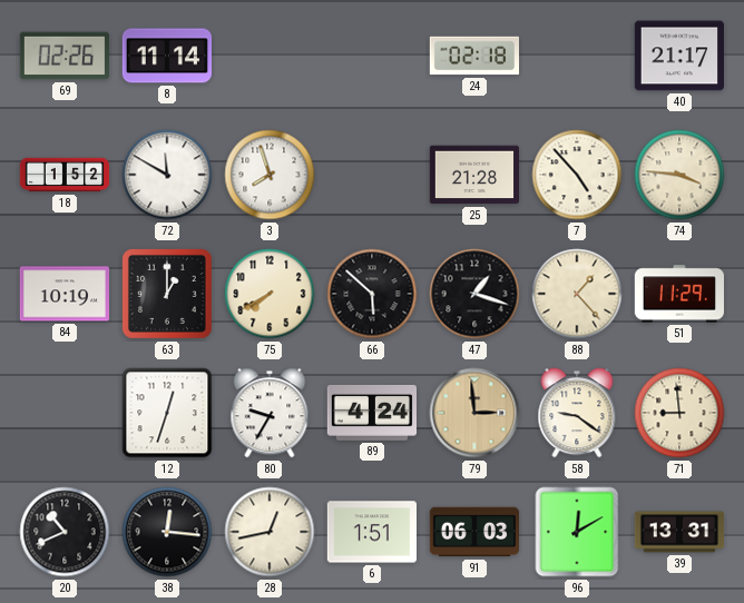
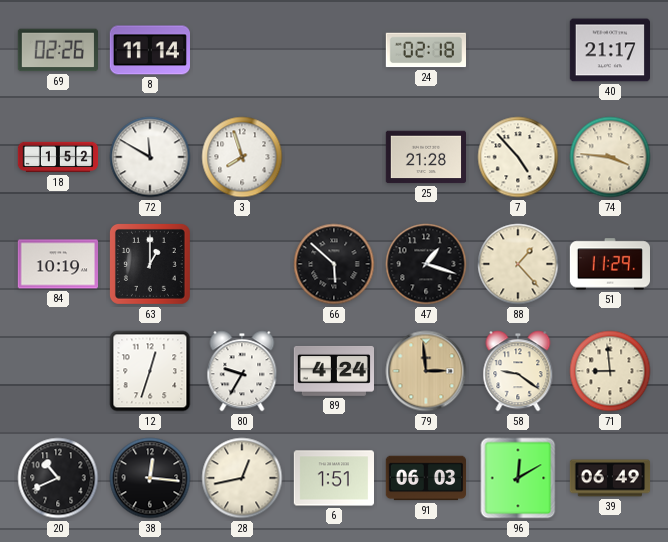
75: 7:40 -> none (270, 294)
39: 13:31 -> 06:49 (610, 478)
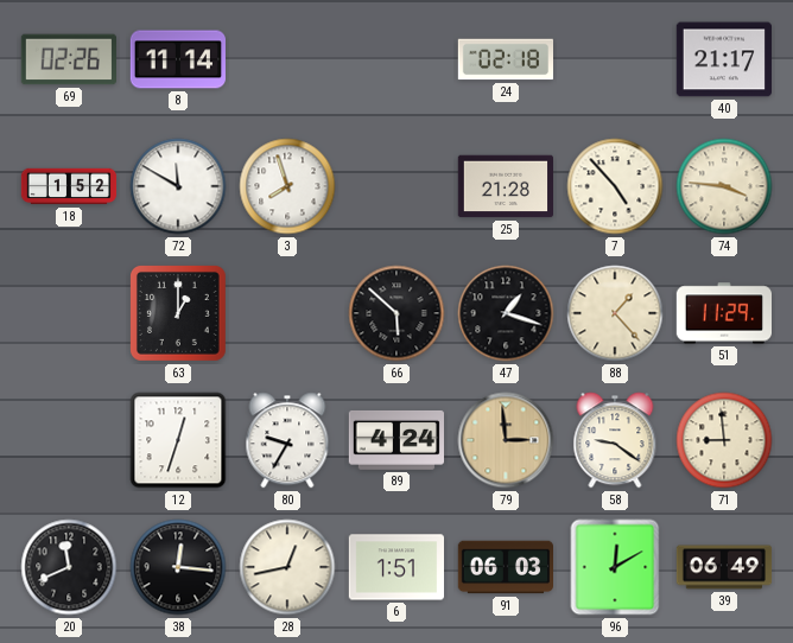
84: 10:19 -> none (57, 264)
20: 10:41 -> 11:41 (69, 567)
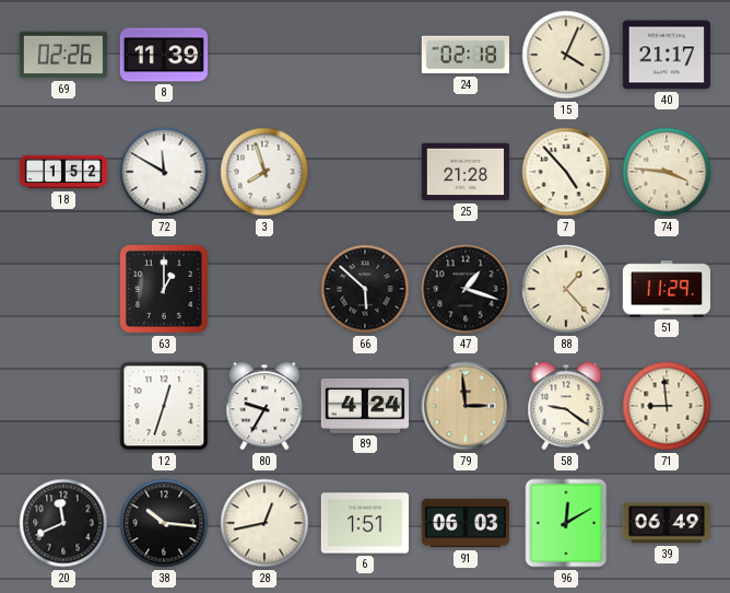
8: 11:14 -> 11:39 (163, 55)
15: none -> 4:04 (566, 55)
38: 12:16 -> 10:16 (164, 523)
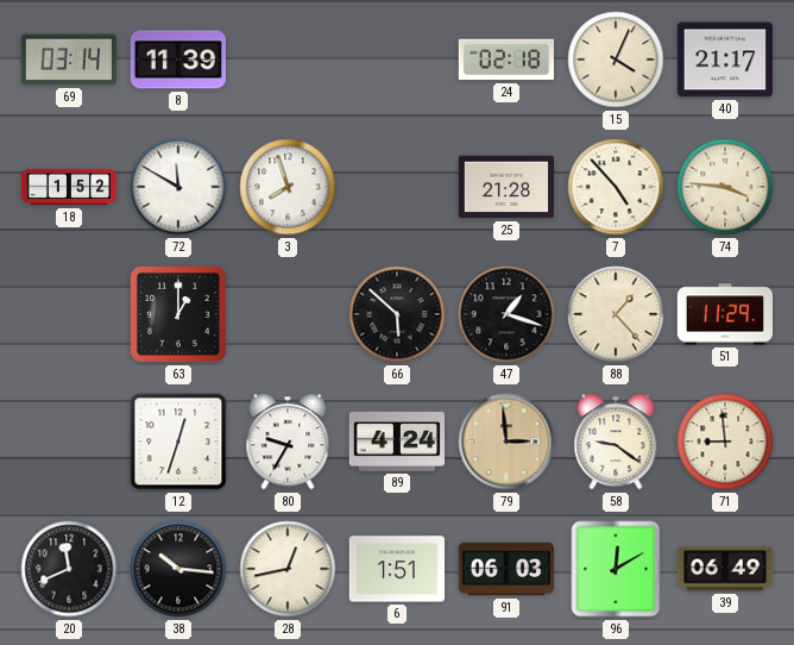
69: 02:26 -> 03:14 (68, 60)
